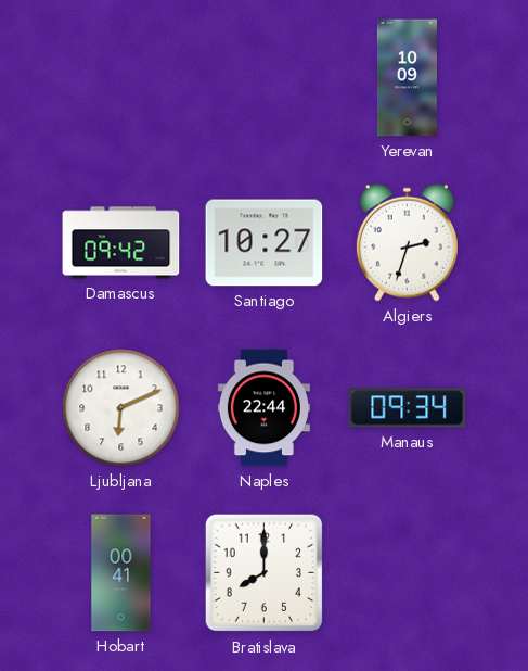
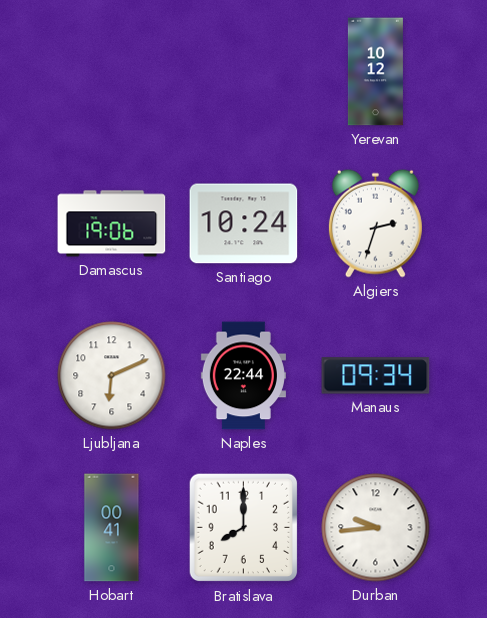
Yerevan: 10:09 -> 10:12 (375, 72)
Damascus: 09:42 -> 19:06 (112, 224)
Santiago: 10:27 -> 10:24 (244, 224)
Durban: none -> 9:44 (376, 528)
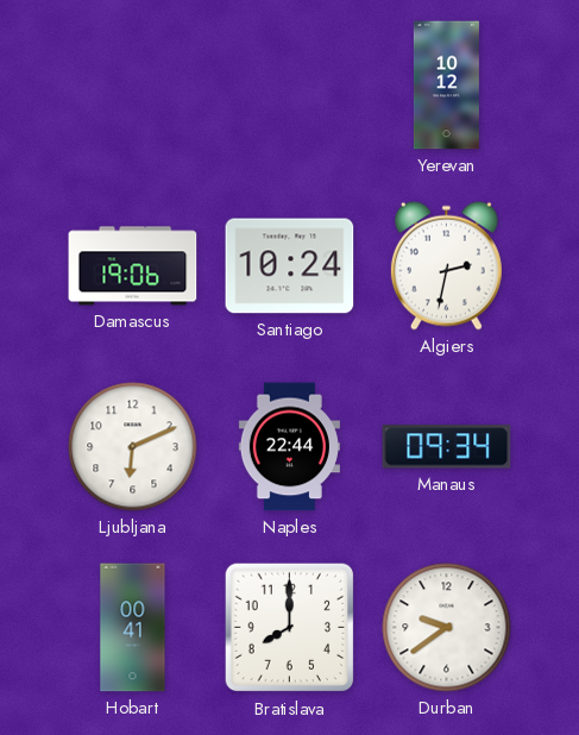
Algiers: 2:33 -> 2:32 (446, 265)
Durban: 9:44 -> 9:39 (447, 628)
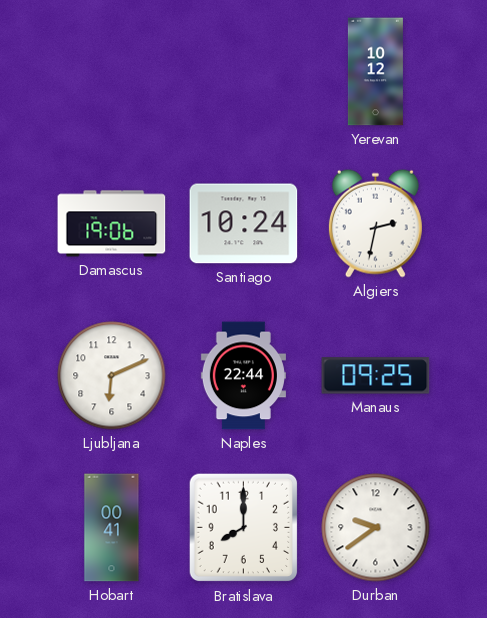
Manaus: 09:34 -> 09:25 (376, 376)
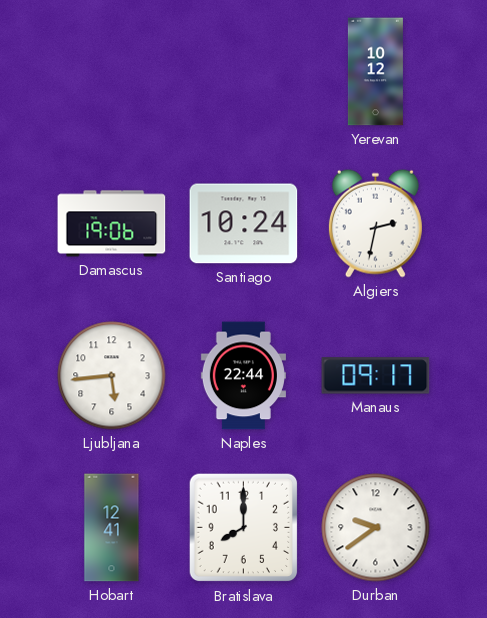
Ljubljana: 6:11 -> 5:44 (112, 376)
Manaus: 09:25 -> 09:17 (376, 376)
Hobart: 00:41 -> 12:41 (112, 528)
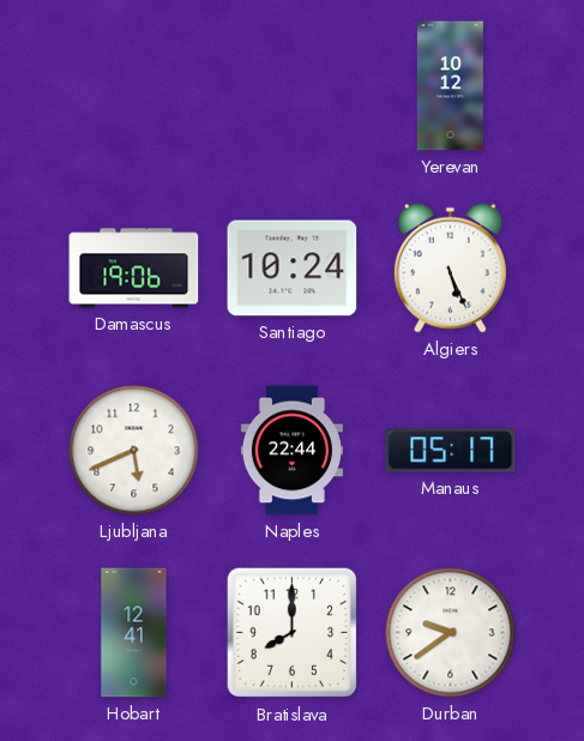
Algiers: 2:32 -> 5:26 (450, 267)
Ljubljana: 5:44 -> 5:41 (134, 451)
Manaus: 09:17 -> 05:17 (451, 451)
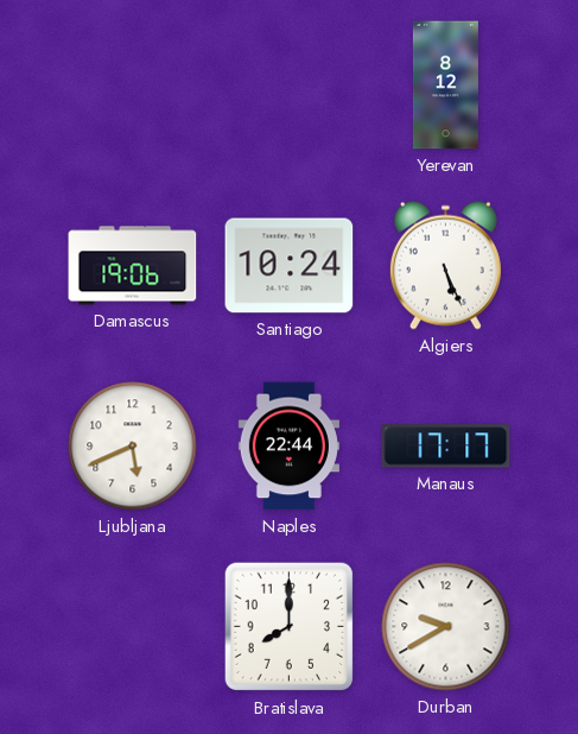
Yerevan: 10:12 -> 8:12 (445, 86)
Manaus: 05:17 -> 17:17 (446, 447)
Hobart: 12:41 -> none (134, 633)
Durban: 9:39 -> 9:40 (446, 627)
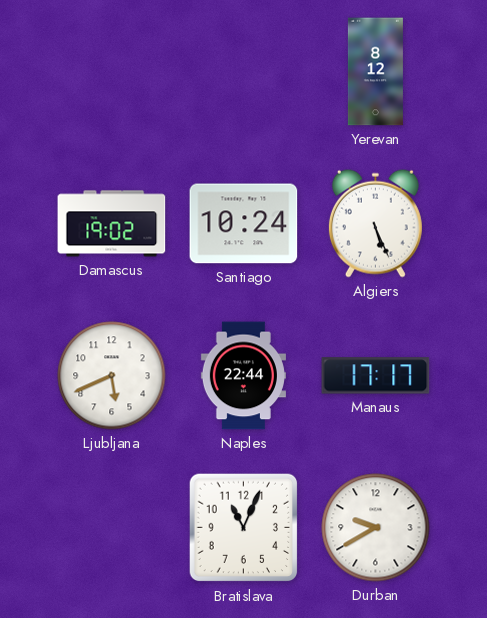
Damascus: 19:06 -> 19:02 (112, 224)
Bratislava: 8:00 -> 11:04 (244, 528)
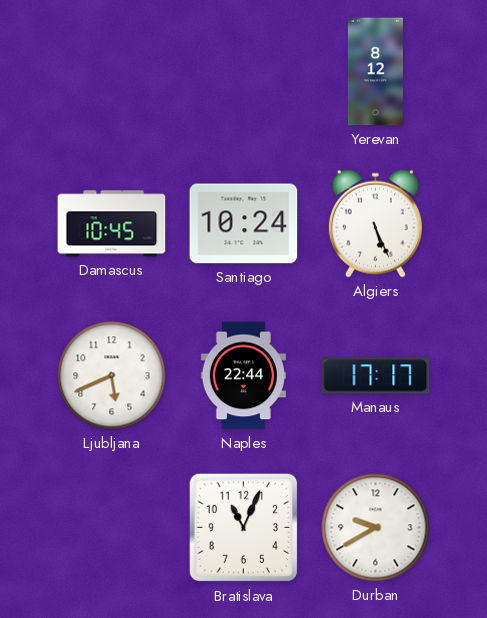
Damascus: 19:02 -> 10:45 (112, 224)
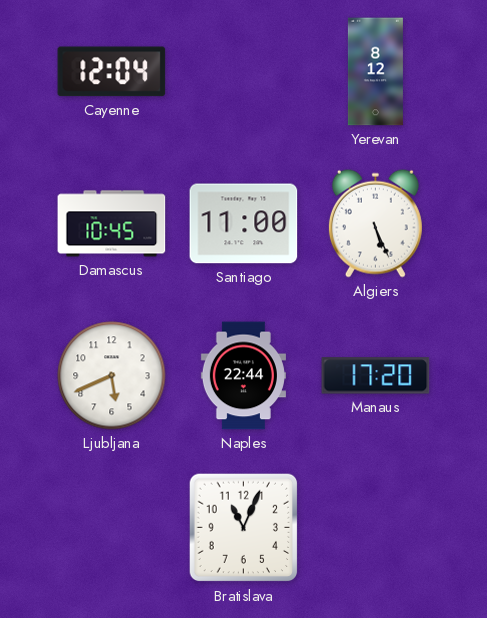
Cayenne: none -> 12:04 (112, 72)
Santiago: 10:24 -> 11:00 (244, 224)
Manaus: 17:17 -> 17:20 (376, 376)
Durban: 9:40 -> none (376, 528)
